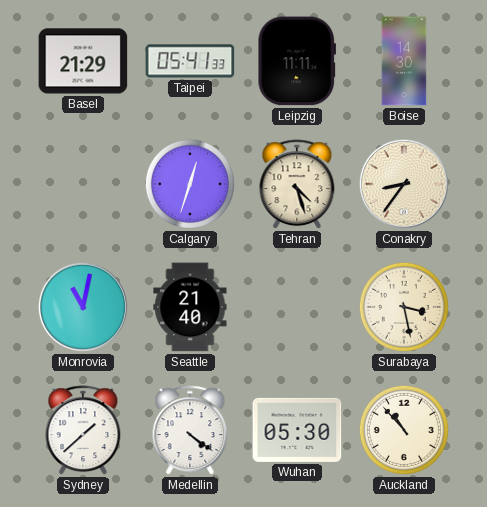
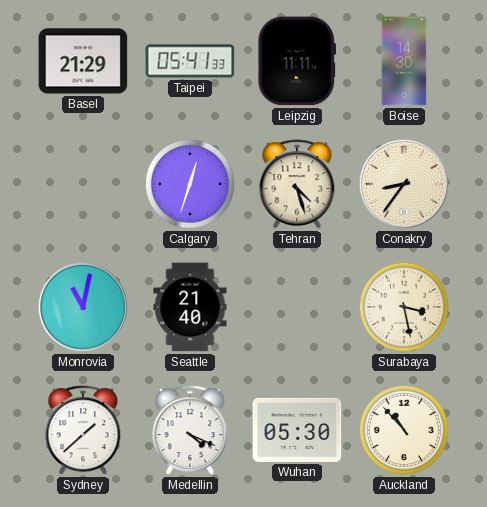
Medellin: 4:21 -> 4:19 (190, 431)
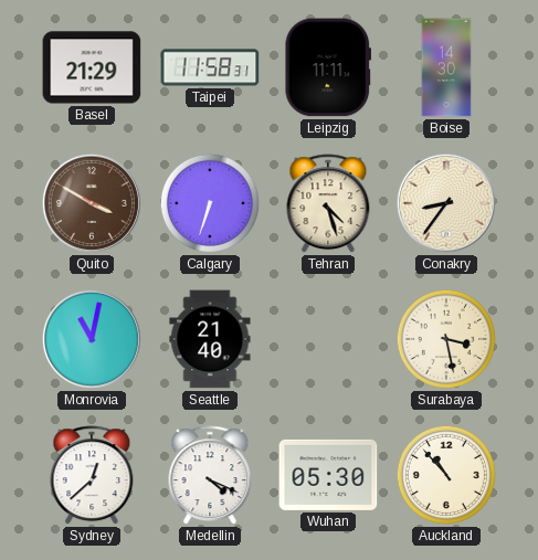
Taipei: 05:41 -> 11:58 (210, 67)
Quito: none -> 3:50 (92, 203)
Calgary: 12:33 -> 6:33 (210, 203)
Sydney: 1:38 -> 12:38 (92, 476)
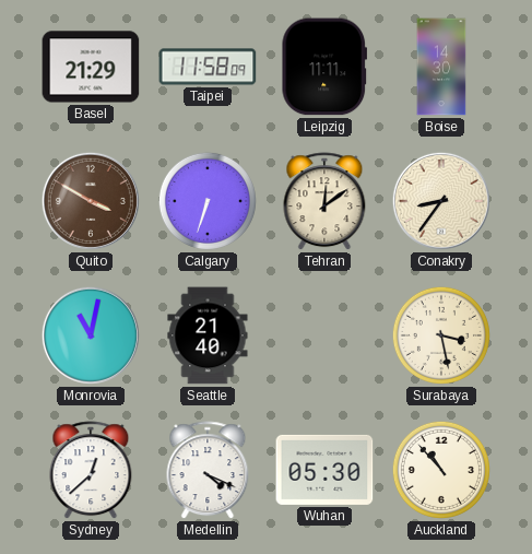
Taipei: 11:58:31 -> 11:58:09 (208, 67)
Tehran: 4:27 -> 12:09 (324, 202)
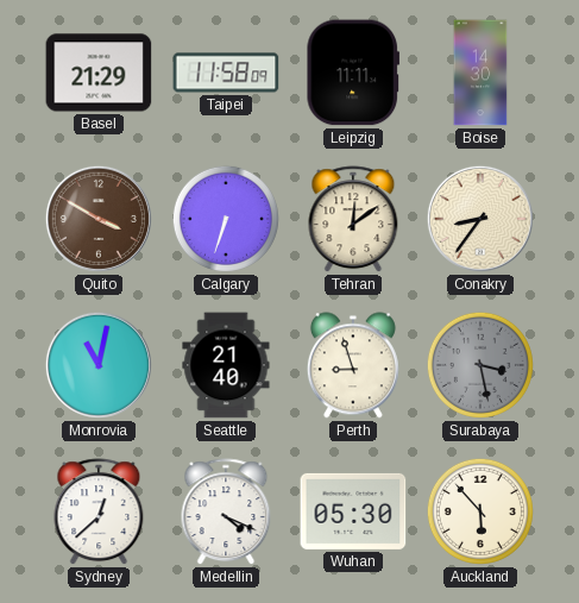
Perth: none -> 8:57 (353, 365)
Surabaya dial: cream -> grey (480, 365)
Auckland: 10:53 -> 5:53 (480, 511)
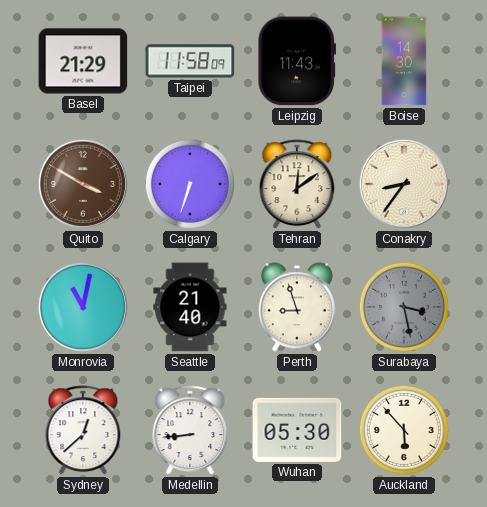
Leipzig: 11:11 -> 11:43 (296, 61)
Medellin: 4:19 -> 8:44 (190, 431)
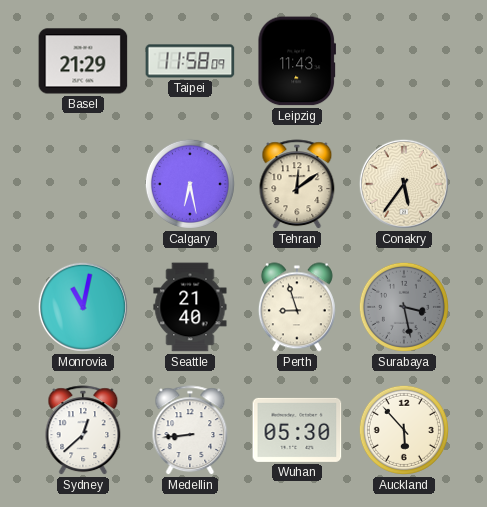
Boise: 14:30 -> none (404, 61)
Quito: 3:50 -> none (83, 184)
Calgary: 6:33 -> 6:28 (190, 184)
Conakry: 8:36 -> 5:36 (404, 184)
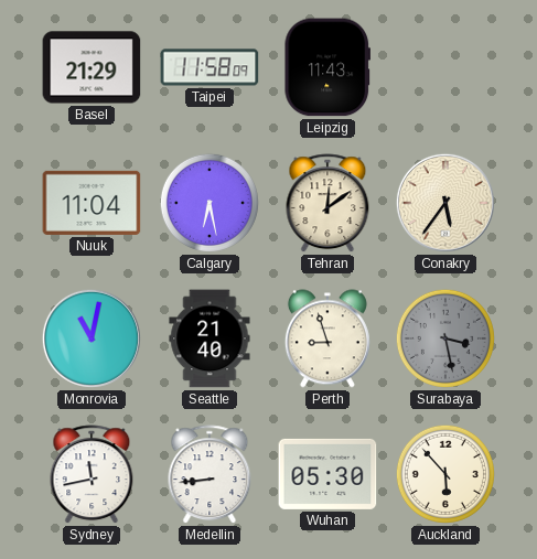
Nuuk: none -> 11:04 (92, 203)
Sydney: 12:38 -> 11:43 (92, 475)
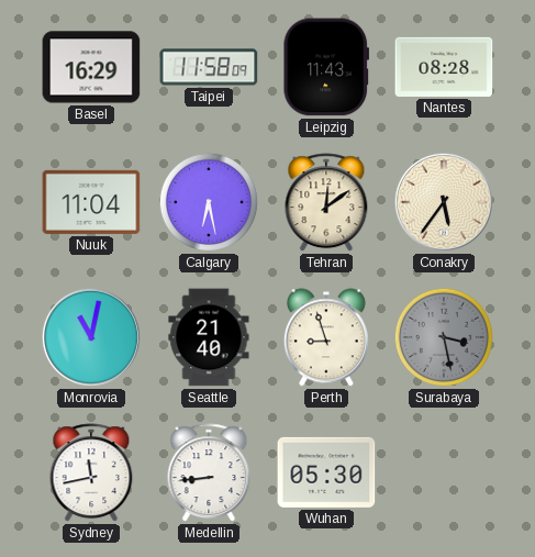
Basel: 21:29 -> 16:29 (91, 67)
Nantes: none -> 08:28 (444, 67)
Auckland: 5:53 -> none (445, 474)
